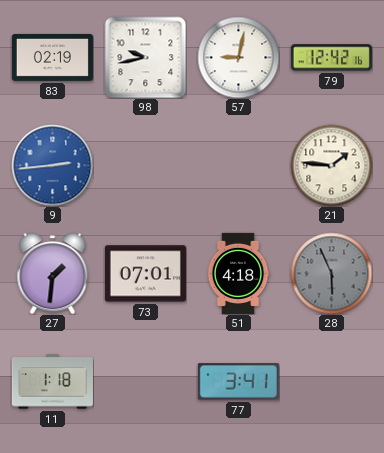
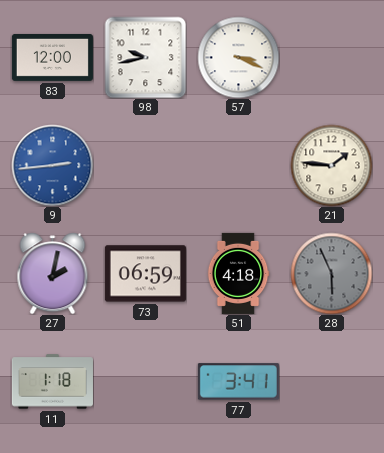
83: 02:19 -> 12:00 (52, 57)
57: 9:02 -> 3:19 (238, 57)
79: 12:42 -> none (331, 58)
27: 1:31 -> 2:02 (53, 273)
73: 07:01 -> 06:59 (145, 274)
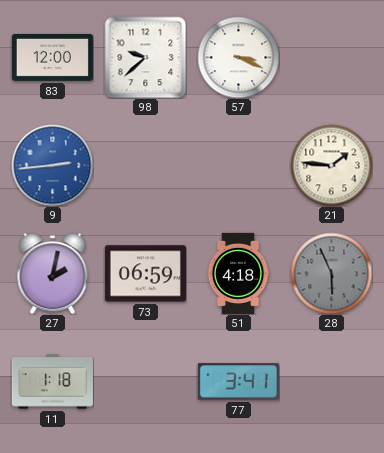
98: 9:43 -> 9:38 (145, 57)
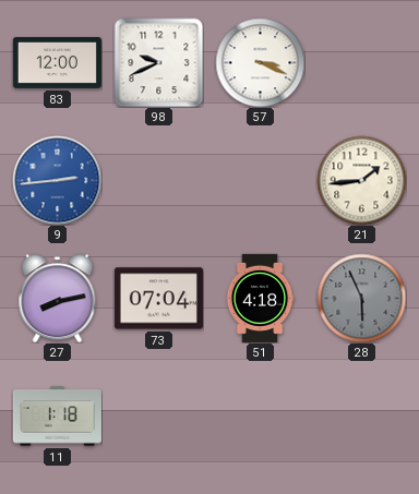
98: 9:38 -> 9:41 (158, 62)
21: 1:46 -> 1:44 (361, 180)
27: 2:02 -> 8:13 (58, 298)
73: 06:59 -> 07:04 (158, 299)
77: 3:41 -> none (238, 382)
